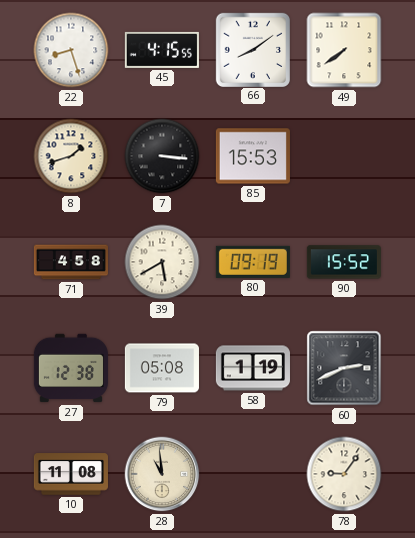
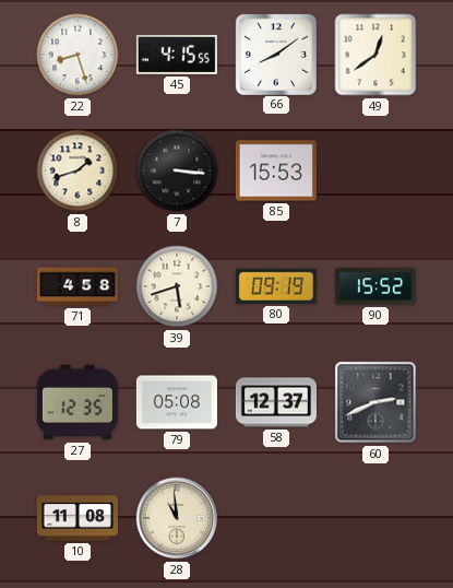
49: 7:39 -> 12:39 (375, 55)
39: 5:40 -> 5:42 (177, 286)
27: 12:38 -> 12:35 (78, 402)
58: 1:19 -> 12:37 (276, 402)
78: 9:06 -> none (344, 474)
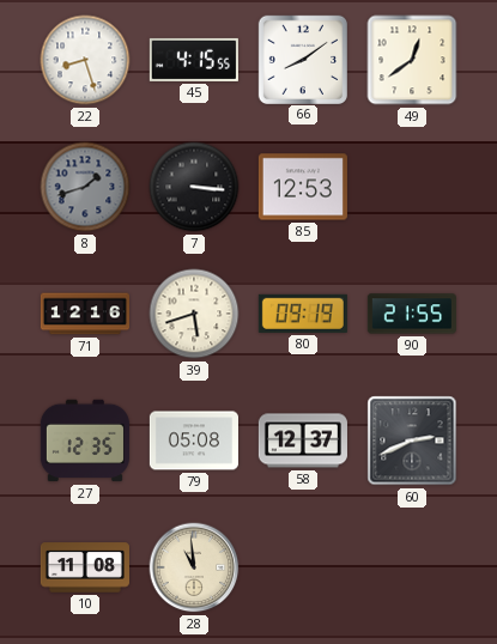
8 dial: cream -> grey (85, 187)
85: 15:53 -> 12:53 (303, 187)
71: 4:58 -> 12:16 (85, 314)
90: 15:52 -> 21:55 (412, 314)
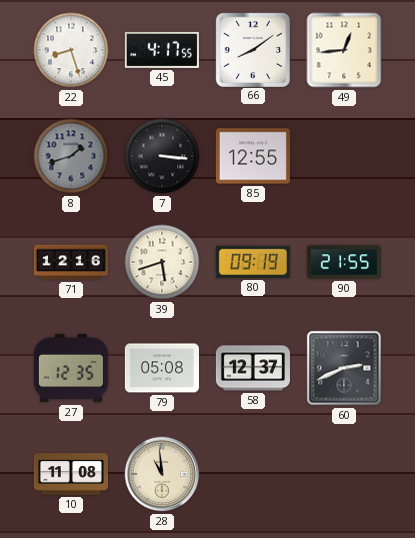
45: 4:15 -> 4:17 (162, 50)
49: 12:39 -> 12:44 (344, 50)
85: 12:53 -> 12:55 (253, 156)
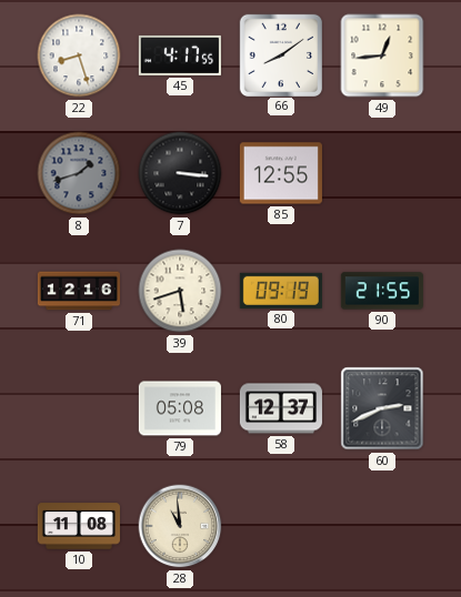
27: 12:35 -> none (71, 368)
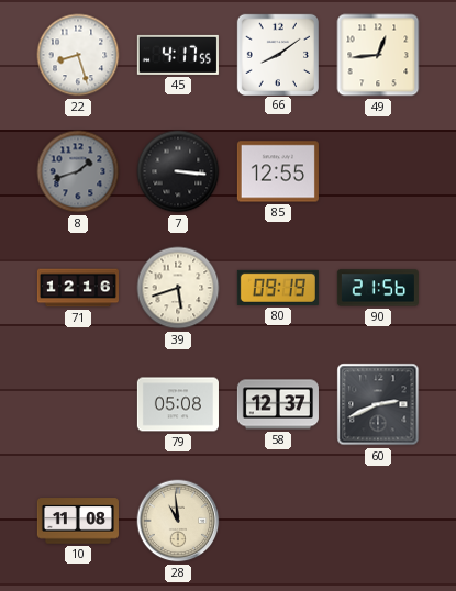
90: 21:55 -> 21:56 (378, 288)
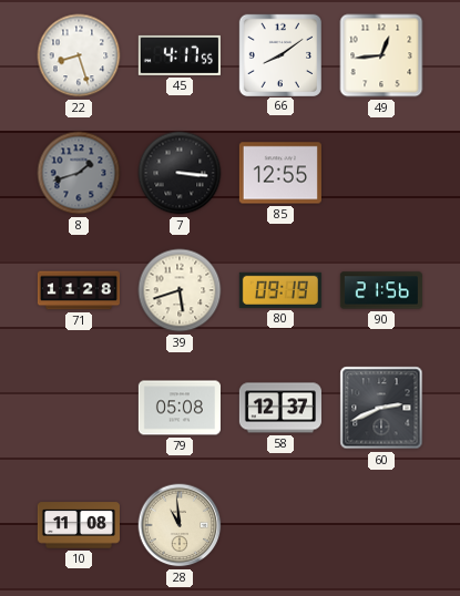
71: 12:16 -> 11:28 (79, 290)
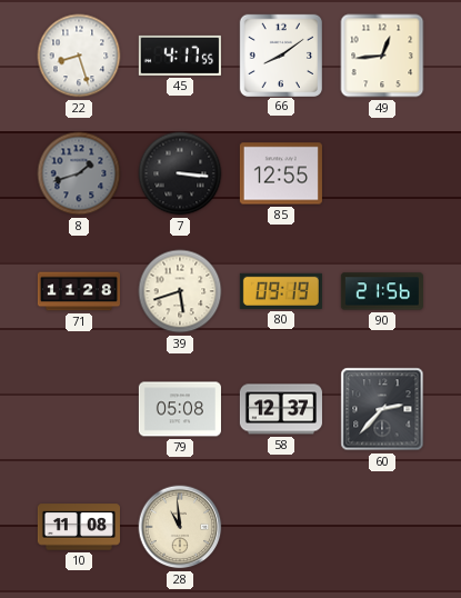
60: 2:41 -> 2:37 (382, 409)
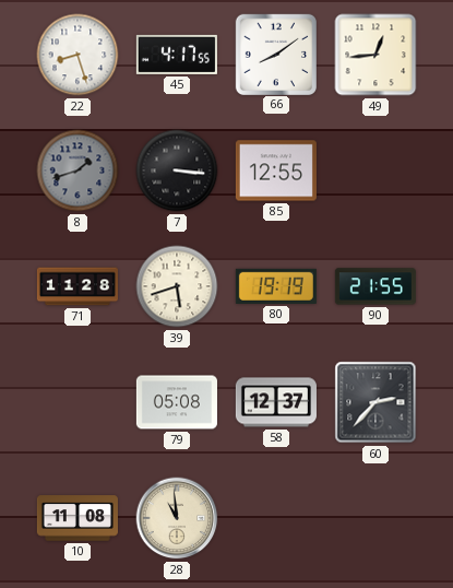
80: 09:19 -> 19:19 (276, 286)
90: 21:56 -> 21:55 (375, 286)
